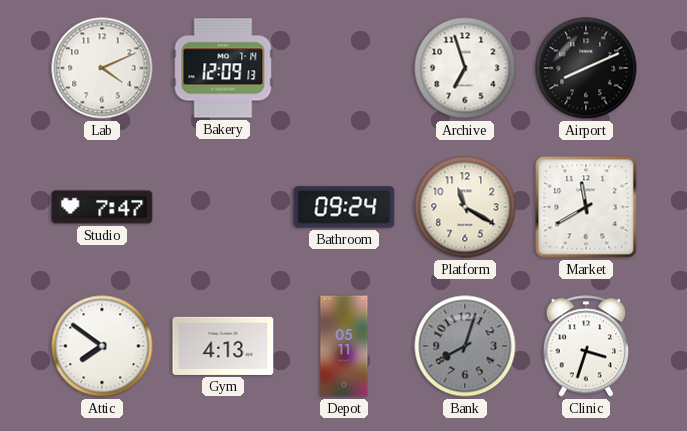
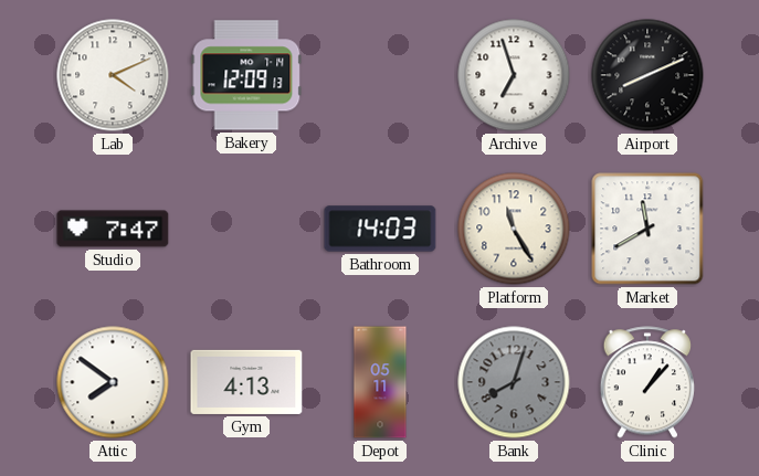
Bathroom: 09:24 -> 14:03 (380, 229)
Platform: 11:20 -> 11:25 (514, 229)
Clinic: 3:33 -> 1:07 (646, 382)
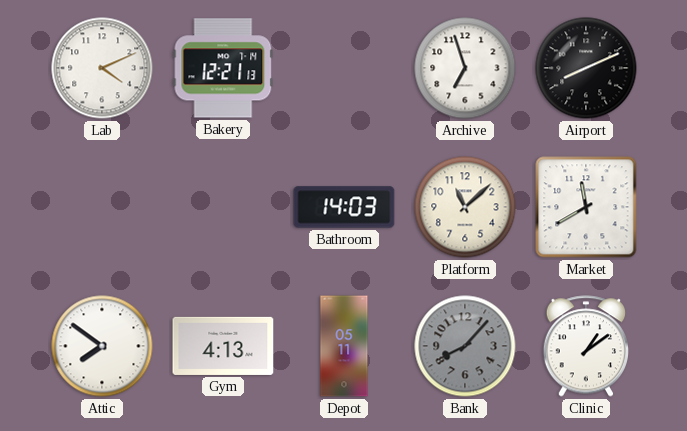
Bakery: 12:09 -> 12:21 (223, 68)
Studio: 7:47 -> none (113, 229)
Platform: 11:25 -> 11:08 (465, 207)
Bank: 8:03 -> 8:07 (465, 346)
Clinic: 1:07 -> 1:09 (585, 346)
